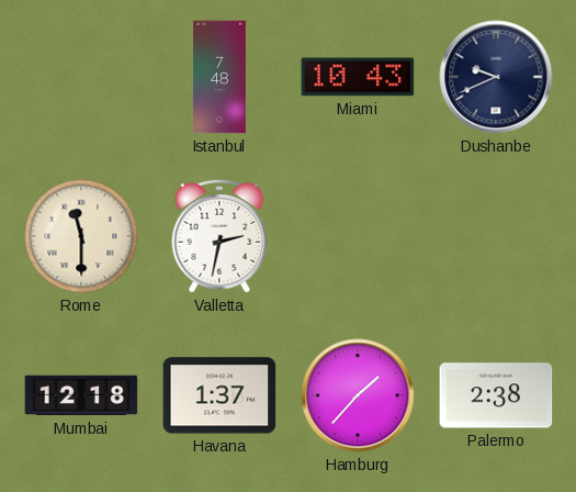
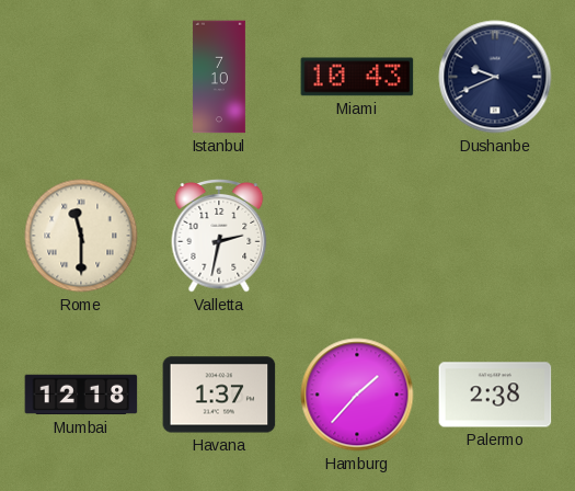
Istanbul: 7:48 -> 7:10 (219, 77)
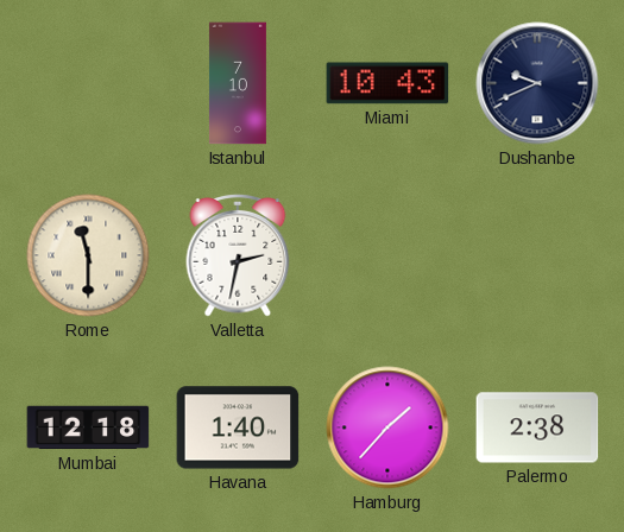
Havana: 1:37 -> 1:40 (238, 427)
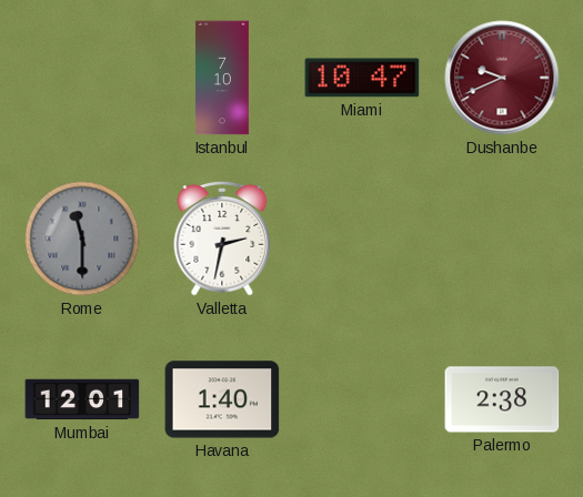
Miami: 10:43 -> 10:47 (362, 78)
Dushanbe dial: navy -> burgundy (502, 78)
Rome dial: cream -> grey (82, 239)
Mumbai: 12:18 -> 12:01 (82, 399)
Hamburg: 1:37 -> none (387, 427)
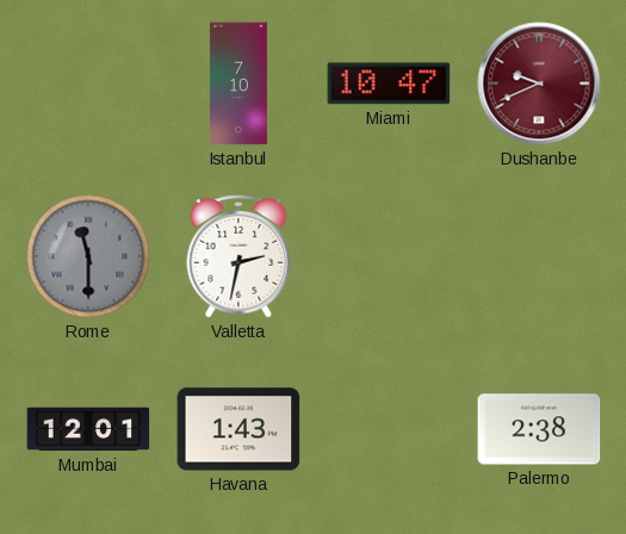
Havana: 1:40 -> 1:43 (238, 429)
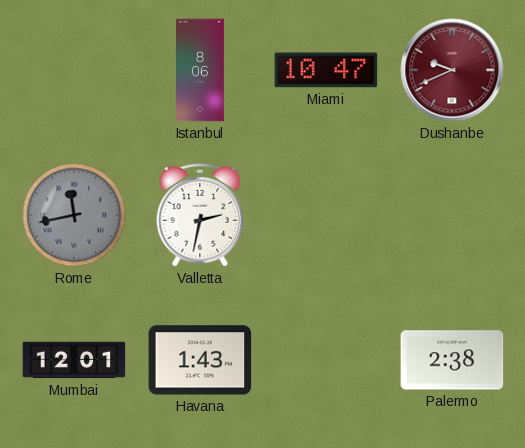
Istanbul: 7:10 -> 8:06 (200, 70)
Rome: 11:30 -> 11:43 (74, 215)
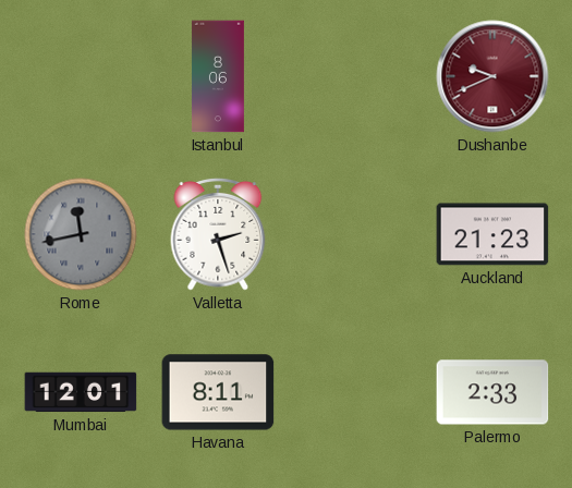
Miami: 10:47 -> none (326, 70)
Valletta: 2:32 -> 2:27 (218, 235)
Auckland: none -> 21:23 (492, 234)
Havana: 1:43 -> 8:11 (218, 392)
Palermo: 2:38 -> 2:33 (492, 392)
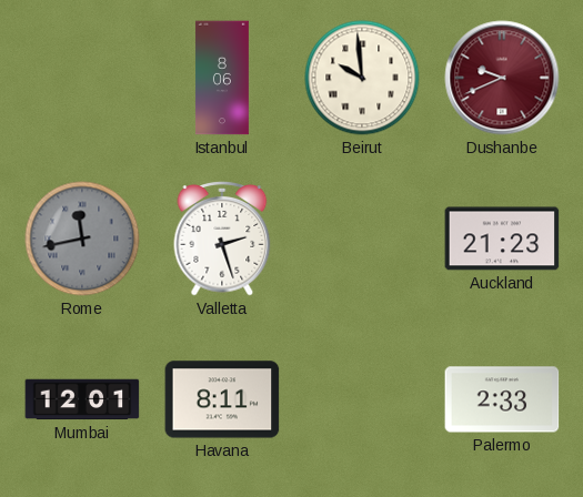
Beirut: none -> 9:59 (362, 78)
